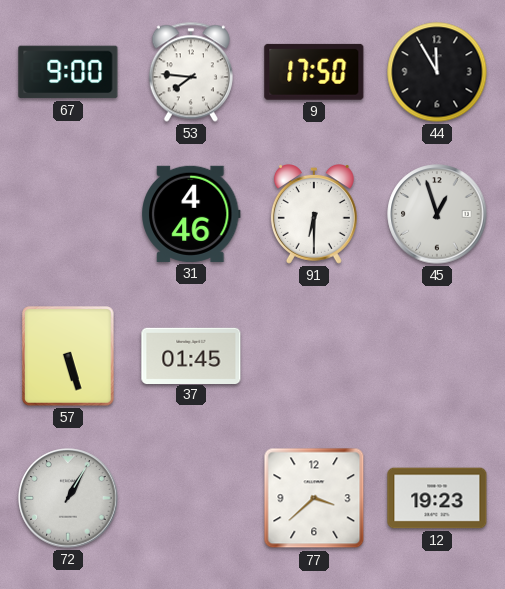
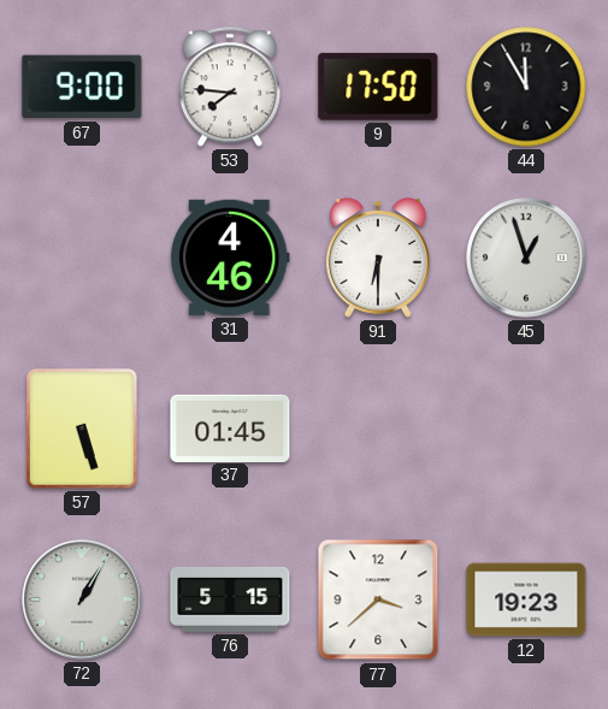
76: none -> 5:15 (230, 599)
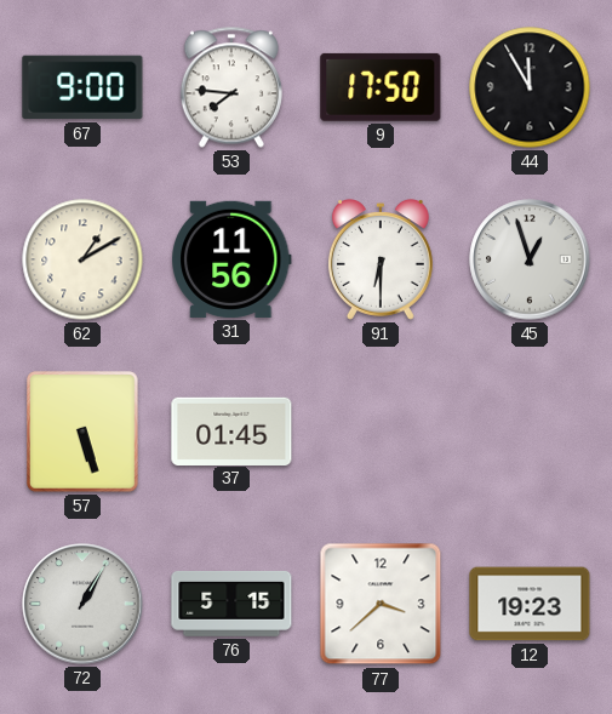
62: none -> 1:10 (82, 259)
31: 4:46 -> 11:56 (231, 259)
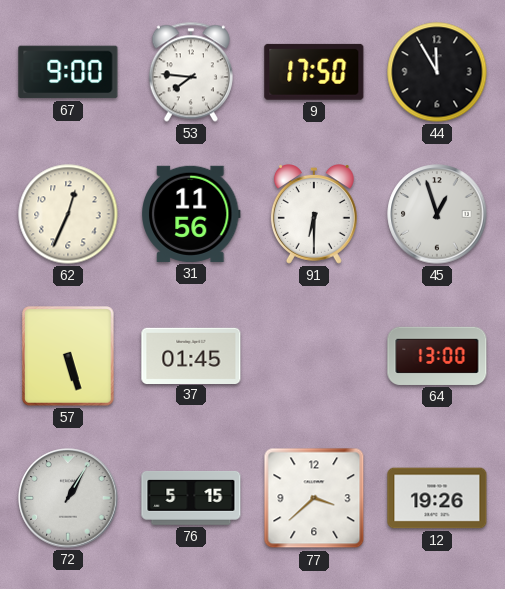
62: 1:10 -> 12:34 (68, 214)
64: none -> 13:00 (437, 356)
12: 19:23 -> 19:26 (437, 498)
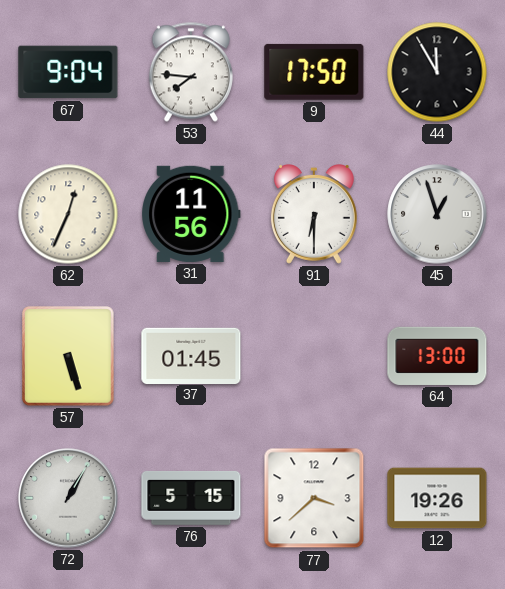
67: 9:00 -> 9:04 (68, 72)
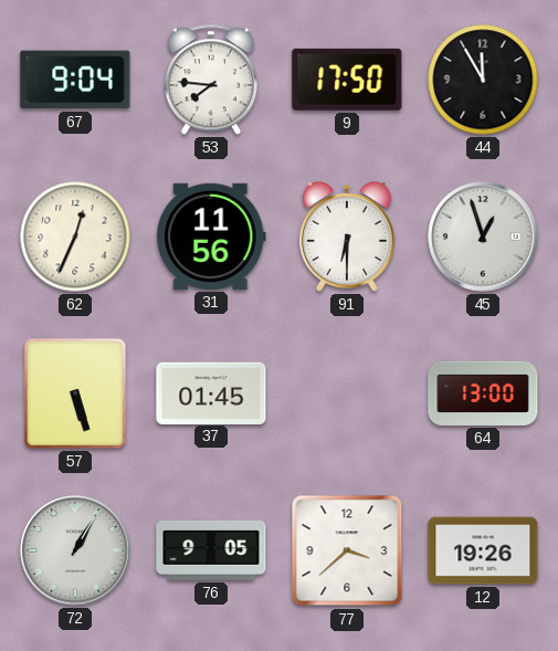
76: 5:15 -> 9:05 (211, 550)
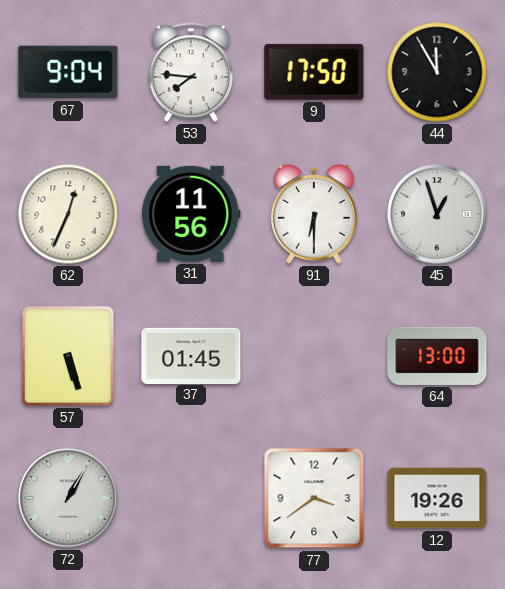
76: 9:05 -> none (211, 550)
77: 3:38 -> 3:39 (314, 498)
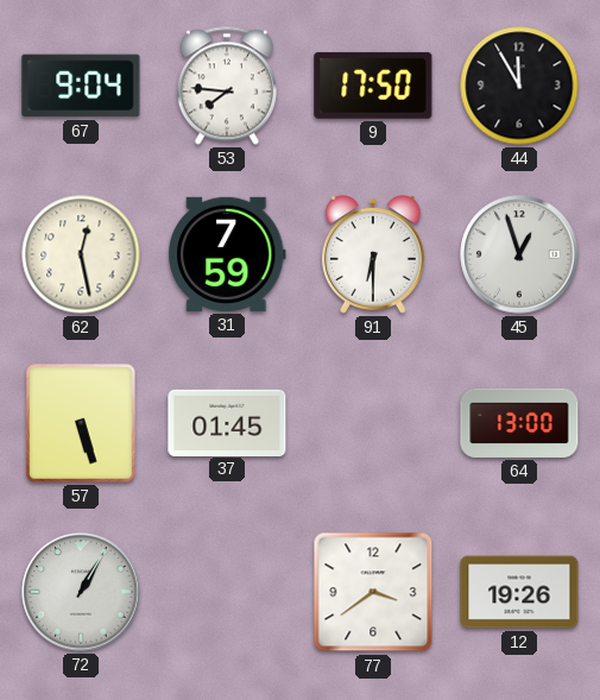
62: 12:34 -> 12:28 (81, 254)
31: 11:56 -> 7:59 (227, 254)
